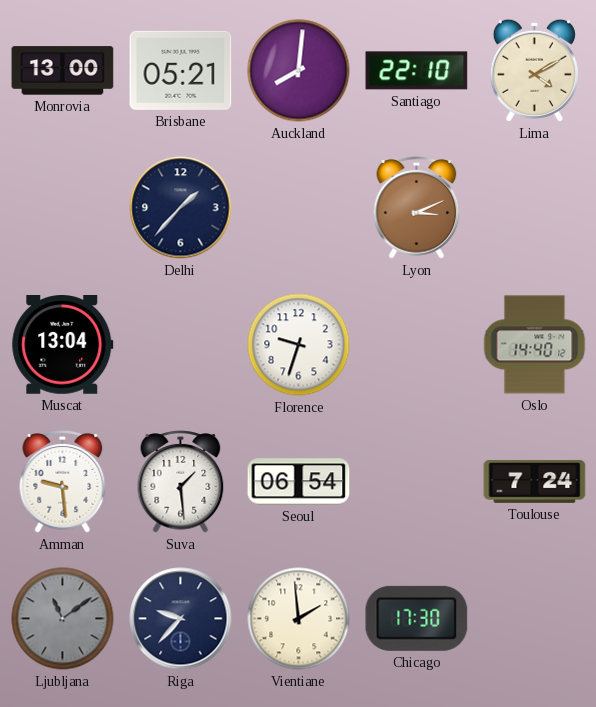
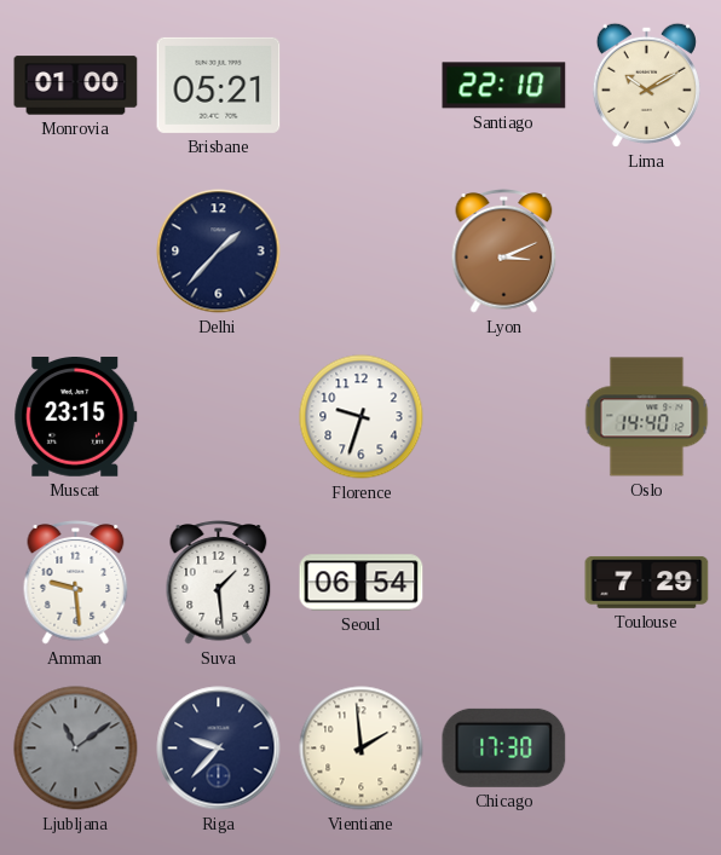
Monrovia: 13:00 -> 01:00 (76, 86)
Auckland: 8:01 -> none (299, 71)
Lima: 4:10 -> 10:10 (646, 85)
Muscat: 13:04 -> 23:15 (76, 417)
Toulouse: 7:24 -> 7:29 (647, 582)
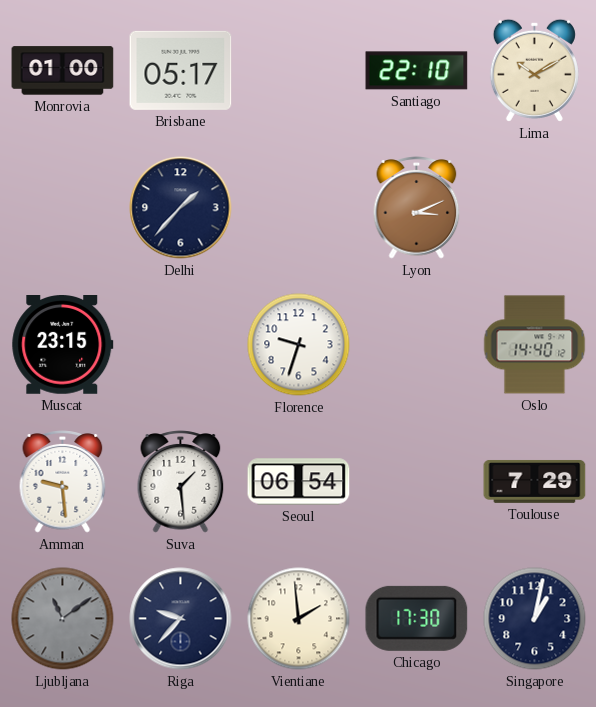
Brisbane: 05:21 -> 05:17 (181, 70)
Singapore: none -> 1:02 (535, 619)
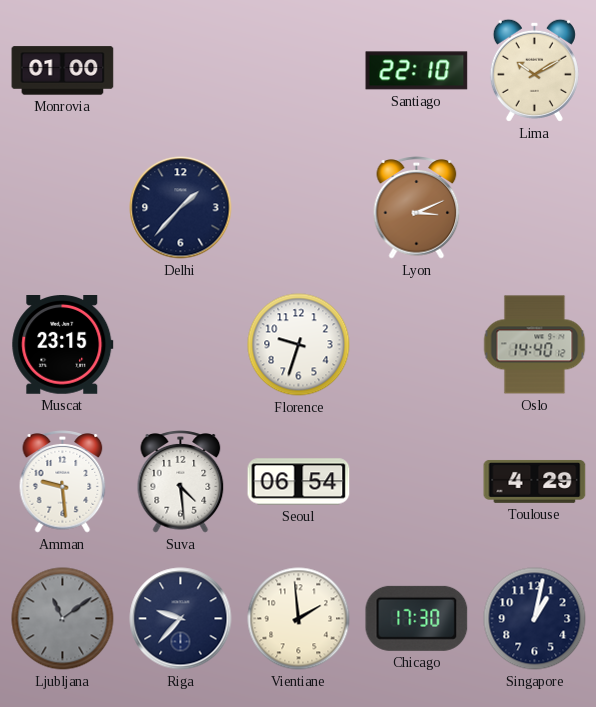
Brisbane: 05:17 -> none (181, 70)
Suva: 1:29 -> 4:29 (181, 482)
Toulouse: 7:29 -> 4:29 (535, 481)
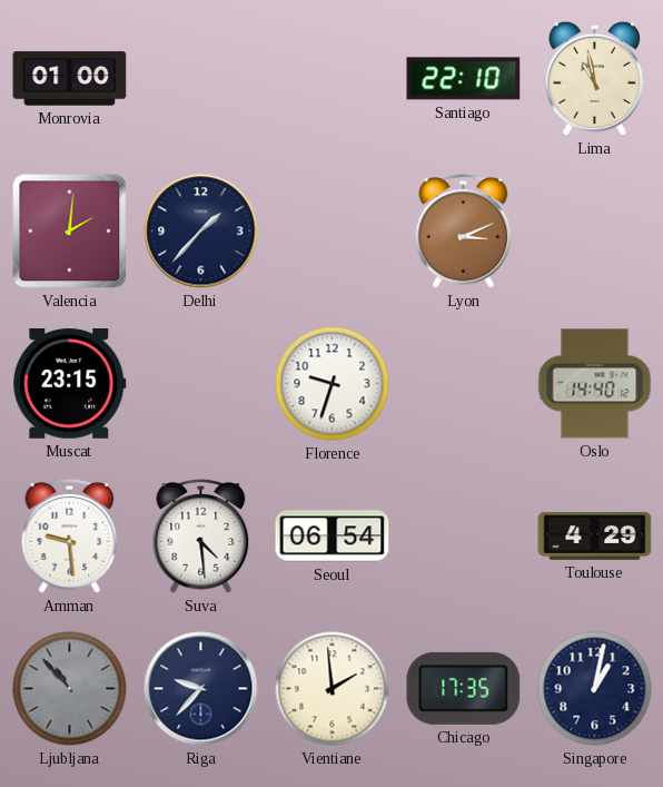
Lima: 10:10 -> 10:58 (594, 78)
Valencia: none -> 2:01 (70, 232)
Ljubljana: 11:09 -> 10:53 (70, 689)
Chicago: 17:30 -> 17:35 (464, 688)
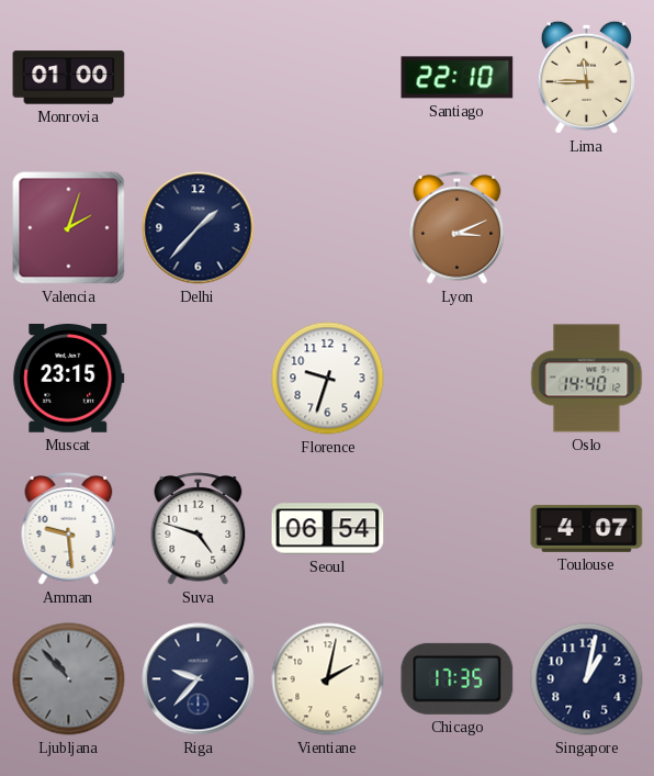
Lima: 10:58 -> 11:45 (586, 77)
Valencia: 2:01 -> 2:03 (69, 228)
Suva: 4:29 -> 4:48 (199, 529)
Toulouse: 4:29 -> 4:07 (587, 528)
Vientiane: 1:59 -> 2:02 (328, 679)
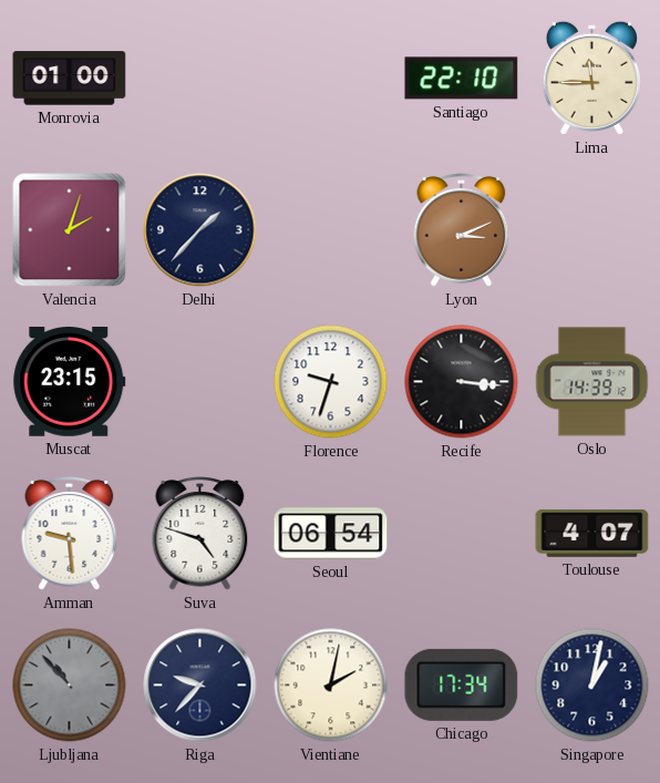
Recife: none -> 3:16 (462, 382)
Oslo: 14:40 -> 14:39 (592, 382)
Chicago: 17:35 -> 17:34 (462, 684)
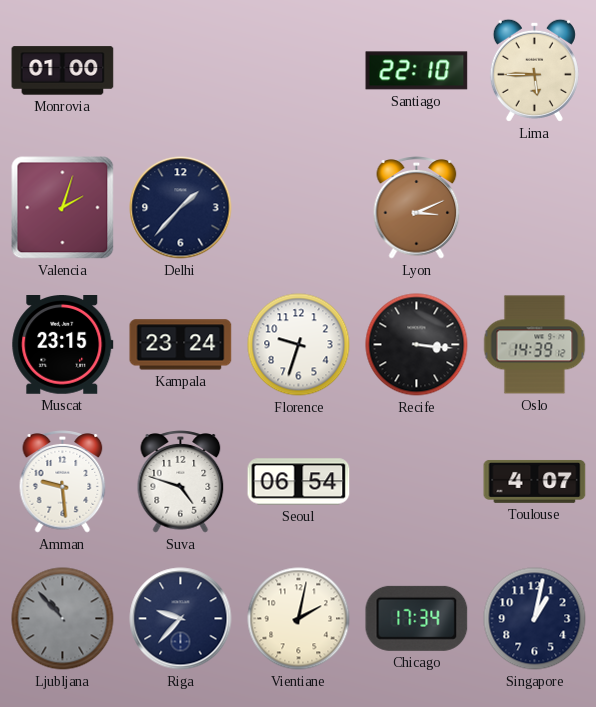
Lima: 11:45 -> 5:45 (534, 70)
Kampala: none -> 23:24 (181, 345)
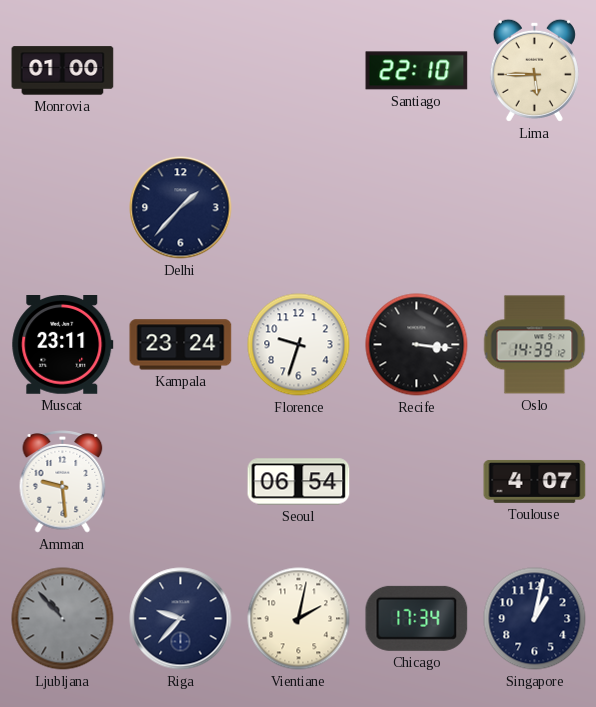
Valencia: 2:03 -> none (63, 208)
Lyon: 3:11 -> none (417, 208)
Muscat: 23:15 -> 23:11 (63, 345)
Suva: 4:48 -> none (181, 482)
